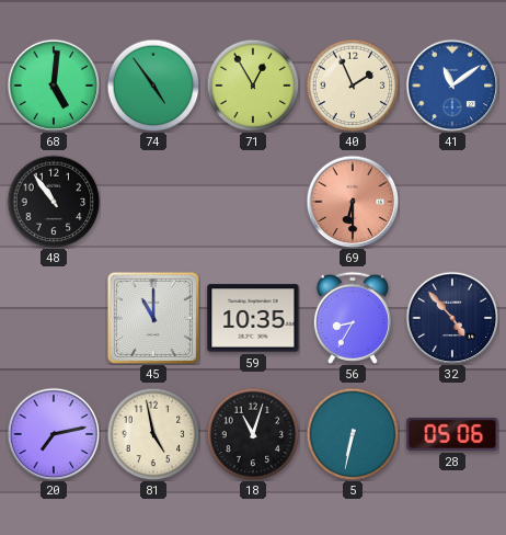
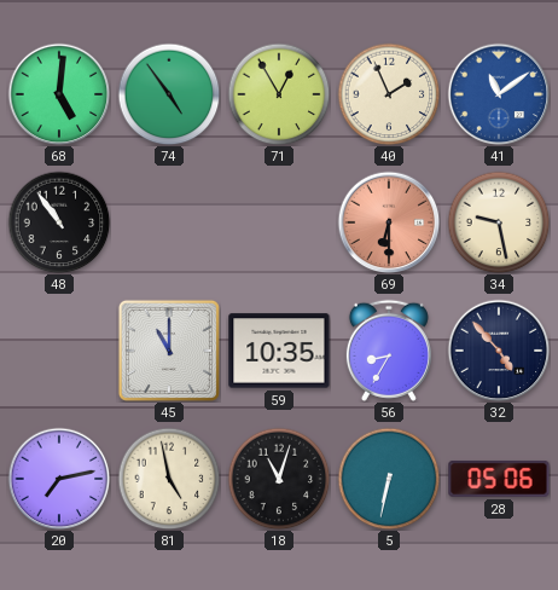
34: none -> 9:28 (499, 222)
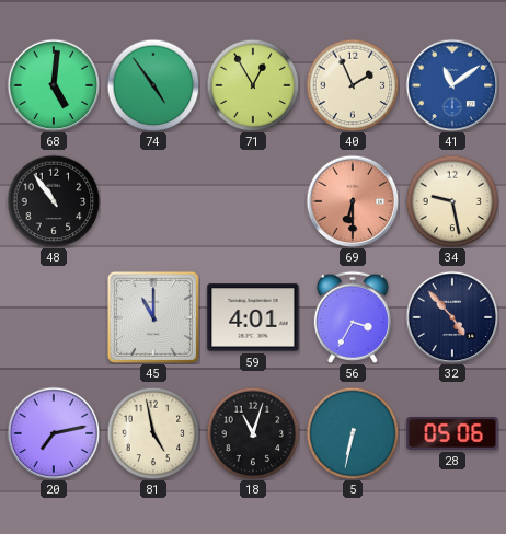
59: 10:35 -> 4:01 (253, 317)
56: 8:35 -> 3:35 (353, 317)
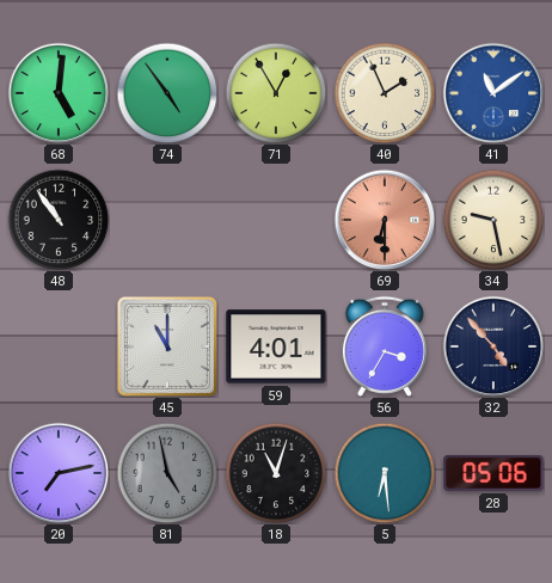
81 dial: cream -> grey (167, 473)
5: 6:32 -> 6:29 (385, 473)
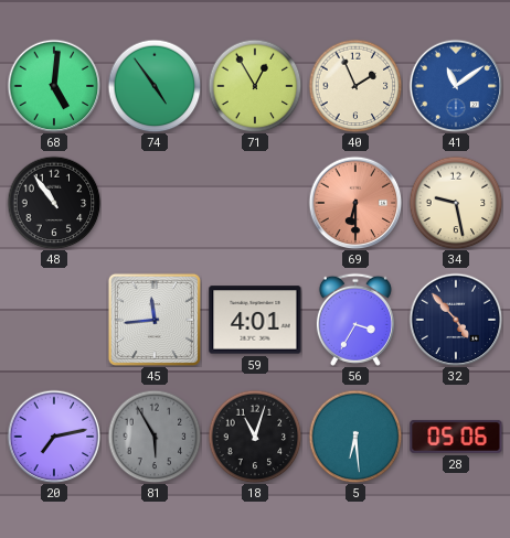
45: 11:00 -> 11:44 (155, 320)
81: 4:58 -> 5:55 (155, 437)
